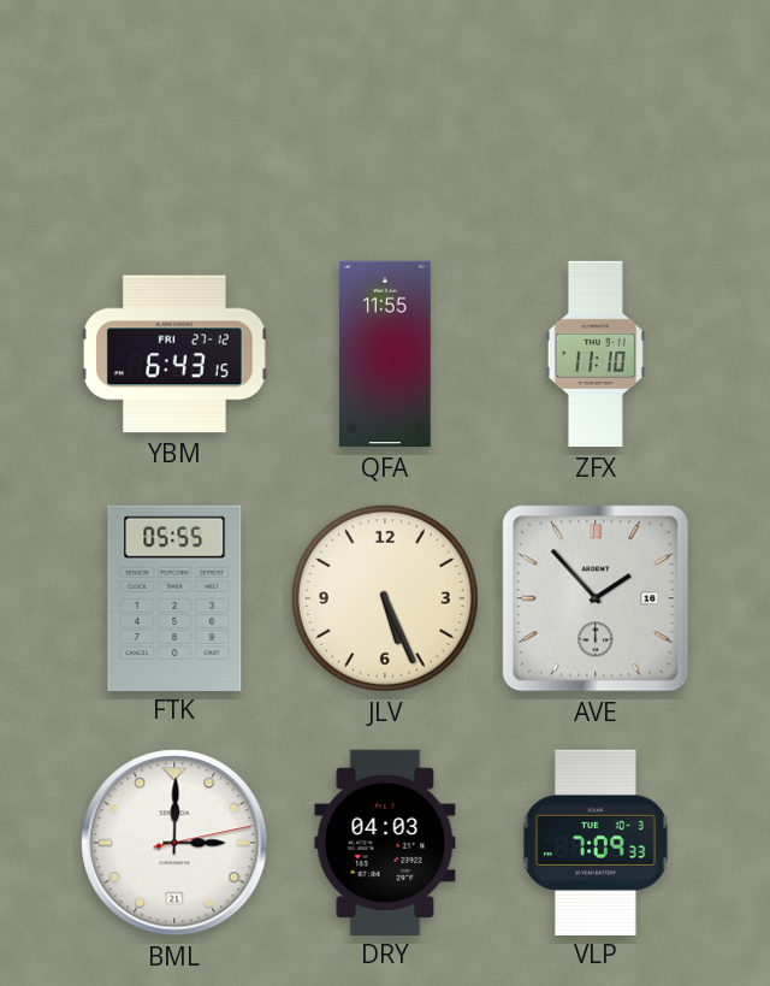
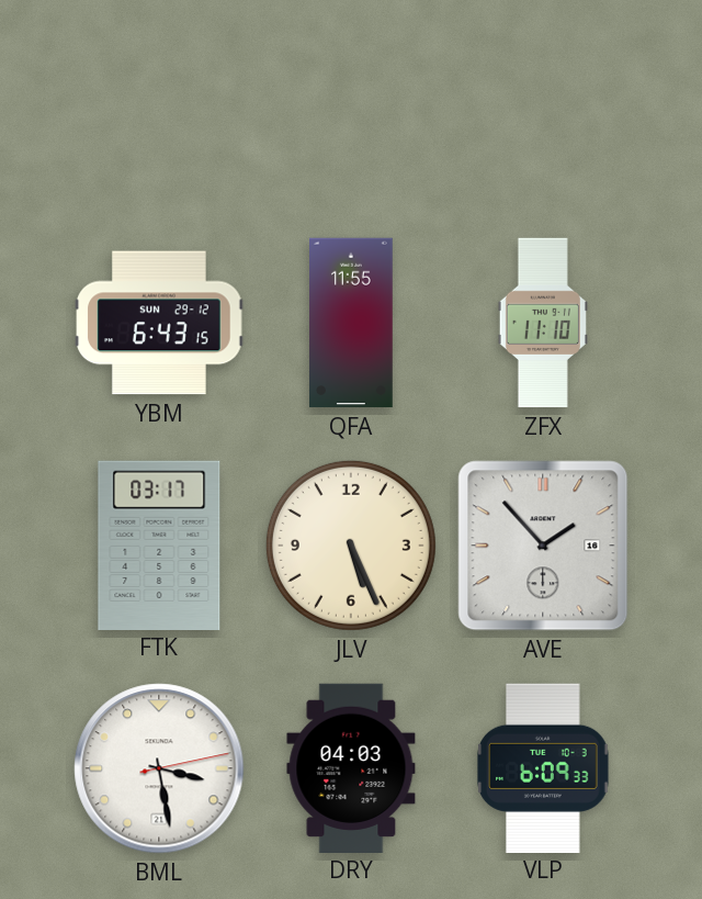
YBM date: FRI 27-12 -> SUN 29-12 (159, 323)
FTK: 05:55 -> 03:17 (159, 544)
BML: 3:00 -> 3:28 (159, 768)
VLP: 7:09 -> 6:09 (543, 767)
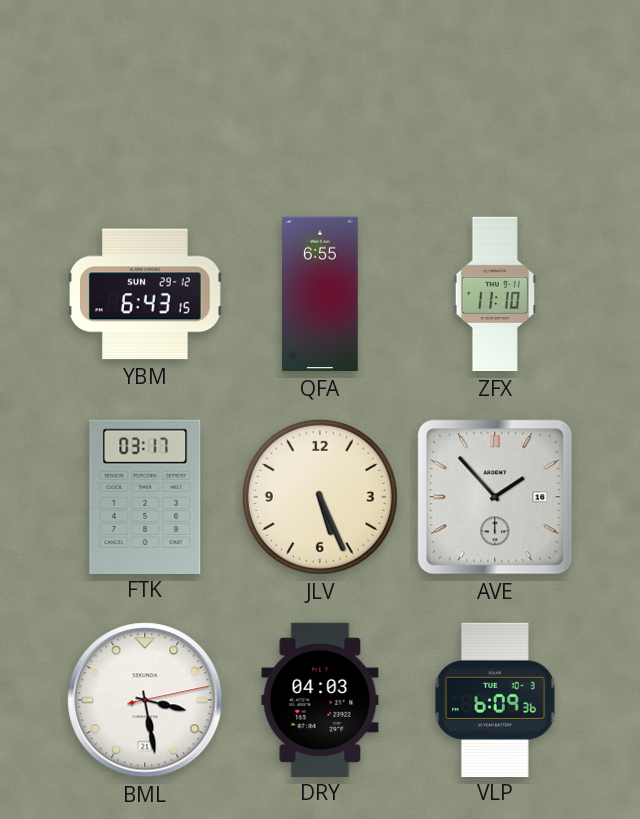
QFA: 11:55 -> 6:55 (321, 294)
VLP: 6:09:33 -> 6:09:36 (495, 699)
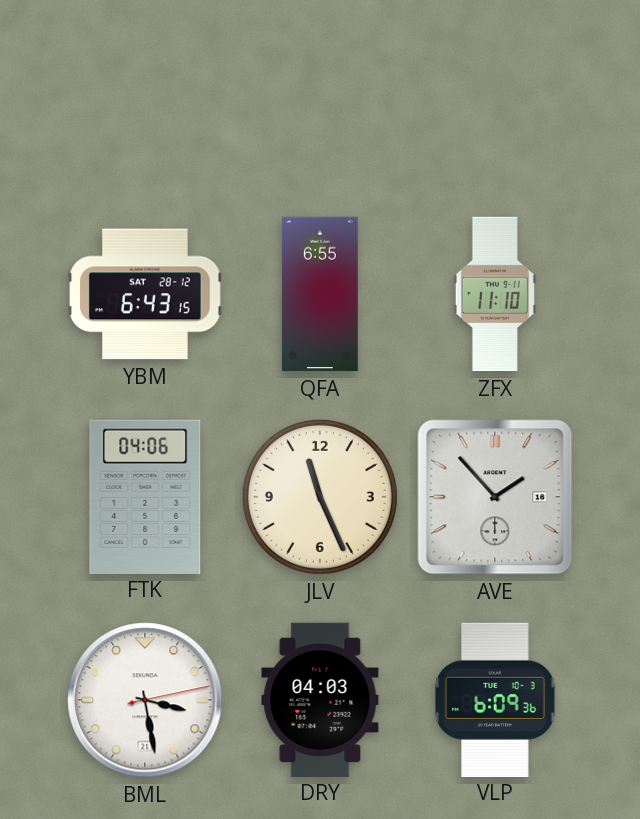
YBM date: SUN 29-12 -> SAT 28-12 (145, 294)
FTK: 03:17 -> 04:06 (145, 496)
JLV: 5:26 -> 11:26 (320, 497)
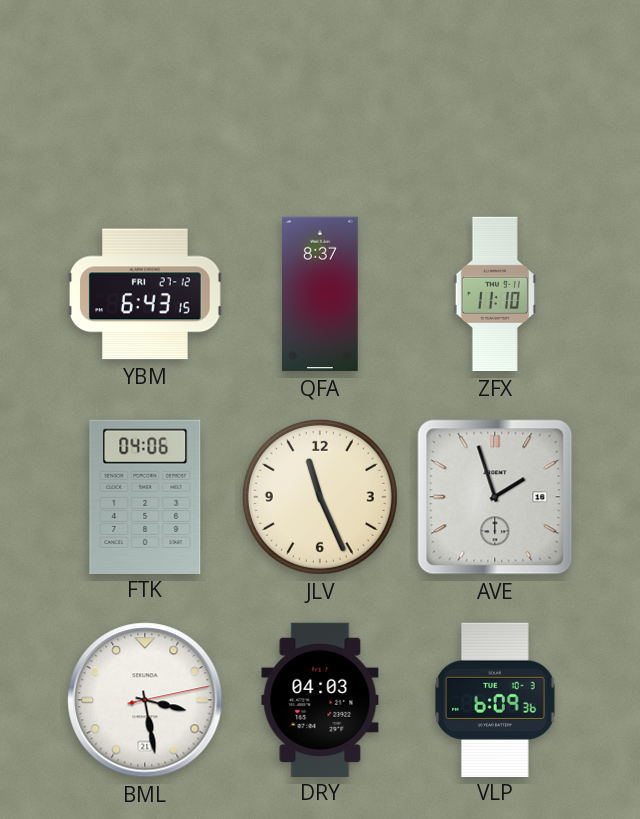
YBM date: SAT 28-12 -> FRI 27-12 (145, 294)
QFA: 6:55 -> 8:37 (321, 294)
AVE: 1:53 -> 1:57 (495, 497)
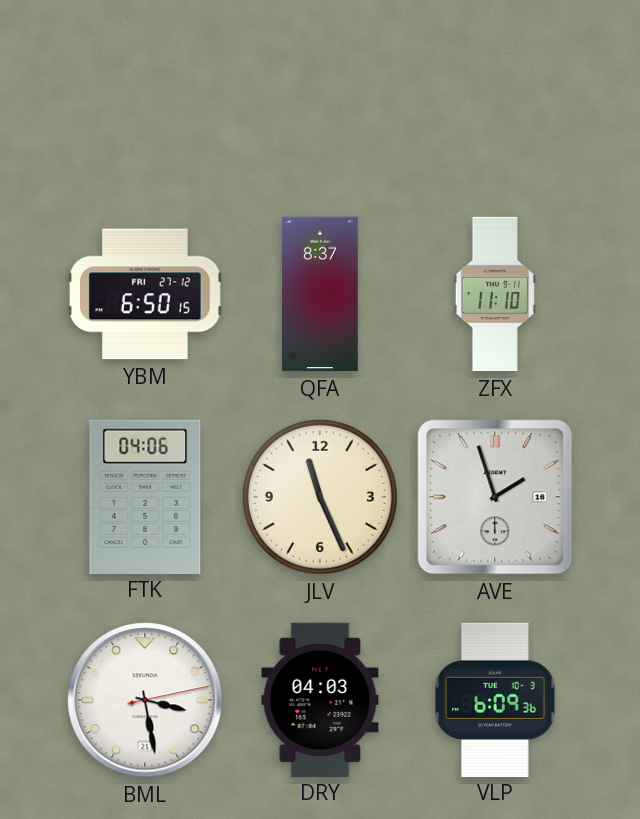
YBM: 6:43 -> 6:50 (145, 294)
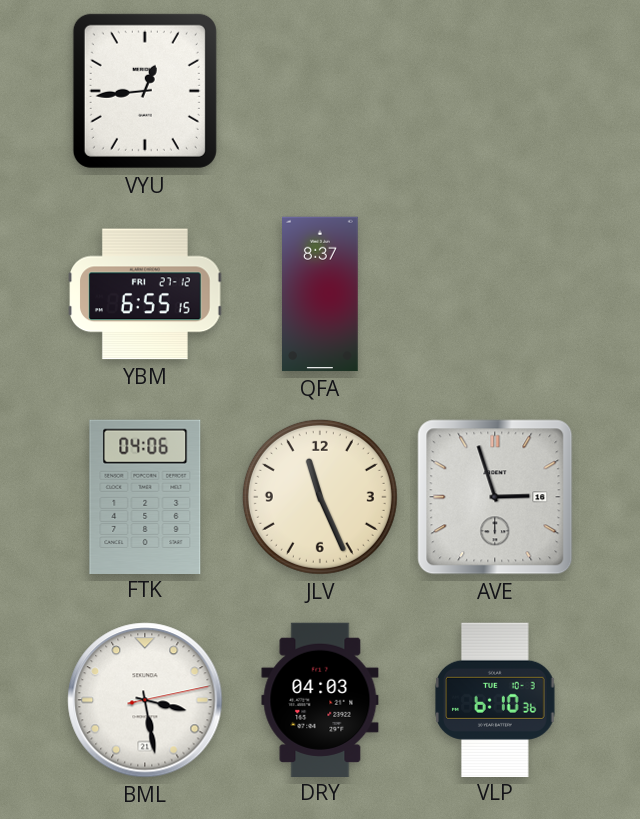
VYU: none -> 12:44 (145, 91)
YBM: 6:50 -> 6:55 (145, 294)
ZFX: 11:10 -> none (495, 294)
AVE: 1:57 -> 2:57 (495, 497)
VLP: 6:09 -> 6:10 (495, 699)
